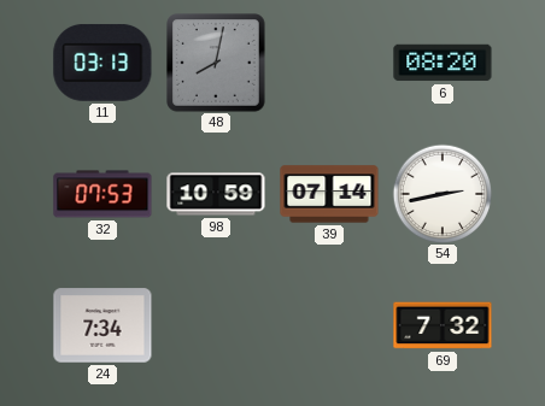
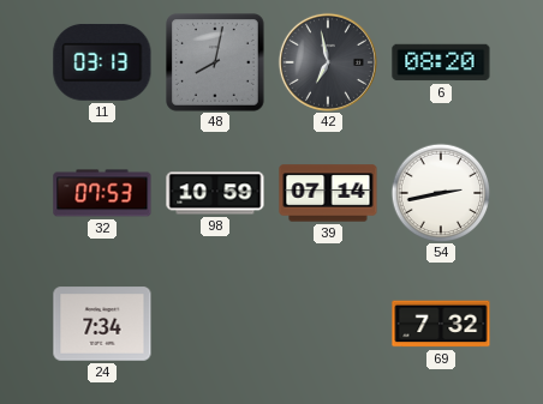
42: none -> 6:58 (328, 62)
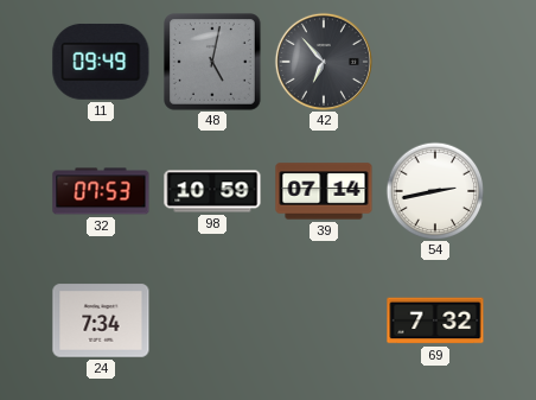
11: 03:13 -> 09:49 (101, 62)
48: 8:02 -> 5:02 (213, 63)
42: 6:58 -> 6:53 (324, 62)
6: 08:20 -> none (441, 62)
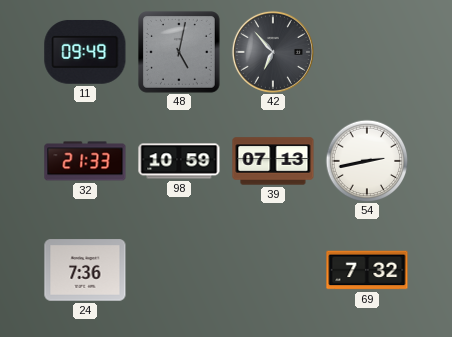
32: 07:53 -> 21:33 (85, 161)
39: 07:14 -> 07:13 (273, 161)
24: 7:34 -> 7:36 (85, 270)
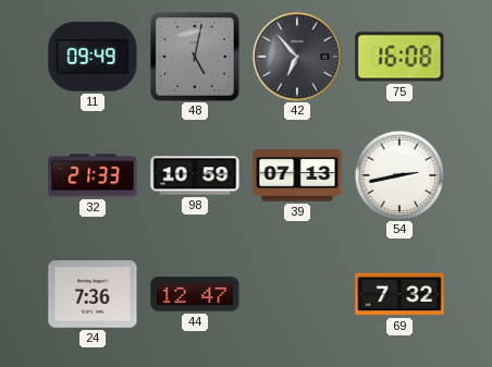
75: none -> 16:08 (399, 57)
44: none -> 12:47 (195, 294)
